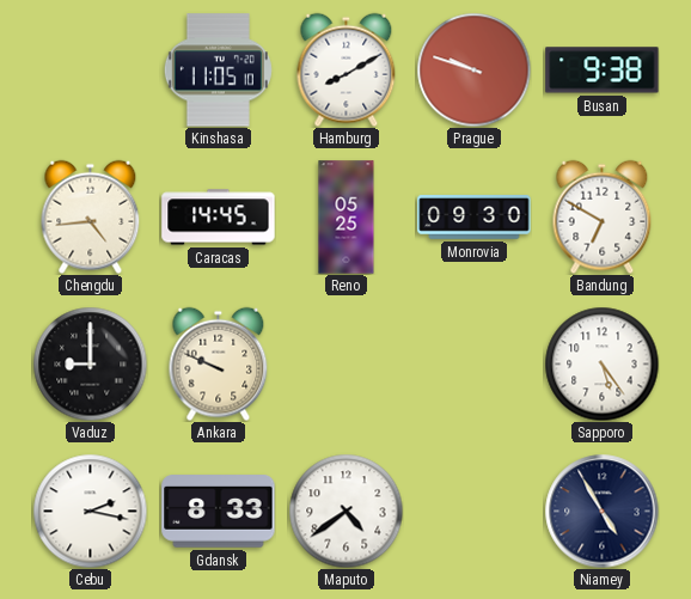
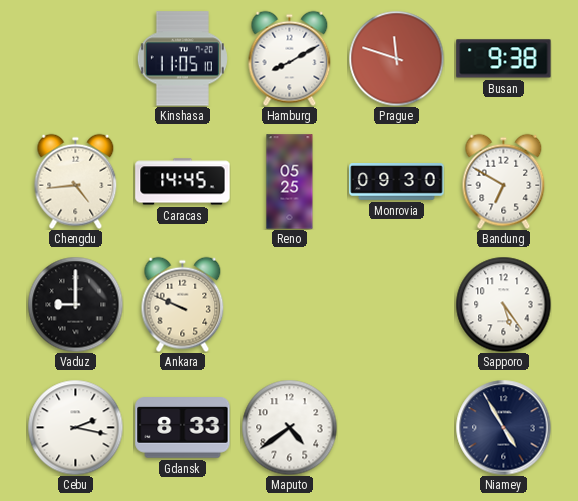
Prague: 9:48 -> 11:48 (396, 58)
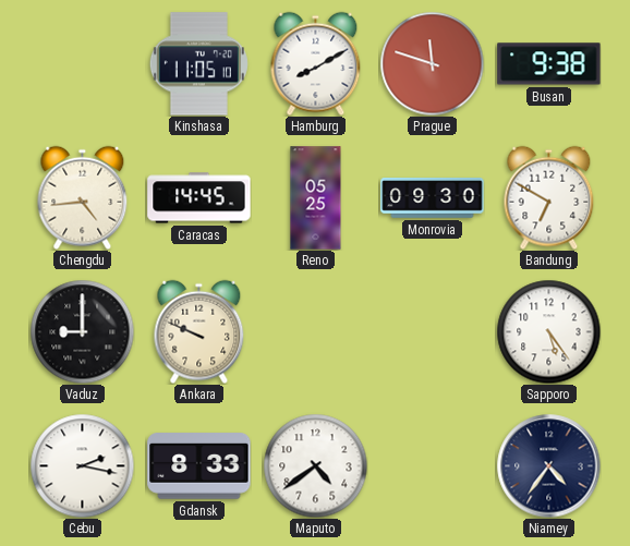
Niamey: 4:55 -> 4:36 (548, 465)
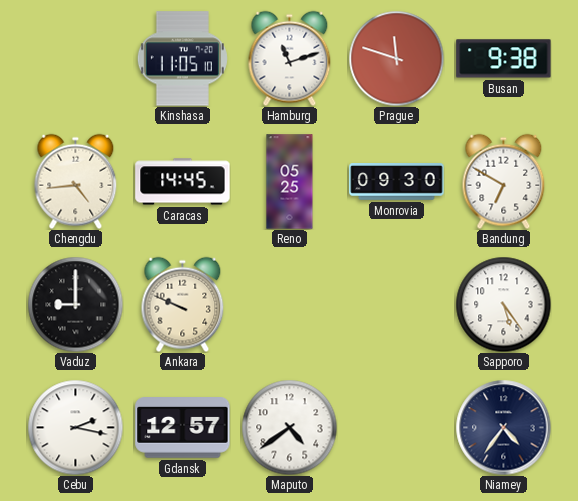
Hamburg: 8:10 -> 11:12 (290, 58)
Gdansk: 8:33 -> 12:57 (183, 428)
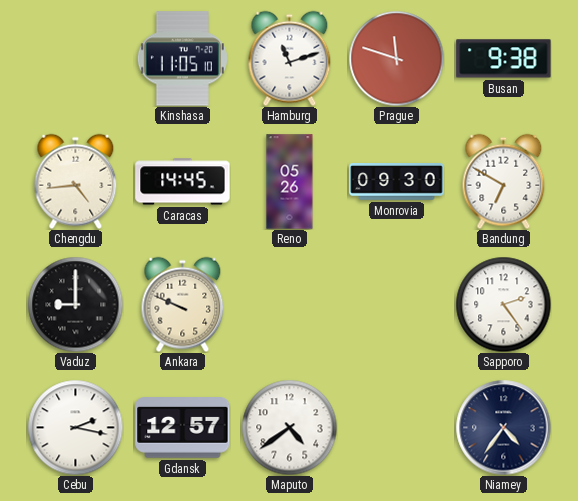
Reno: 05:25 -> 05:26 (290, 182)
Sapporo: 5:24 -> 2:24 (503, 304)
